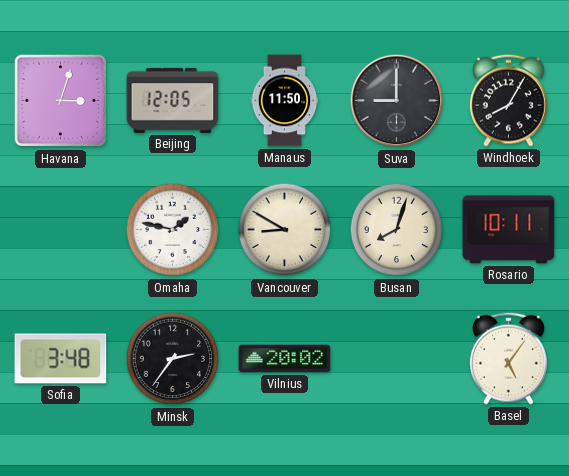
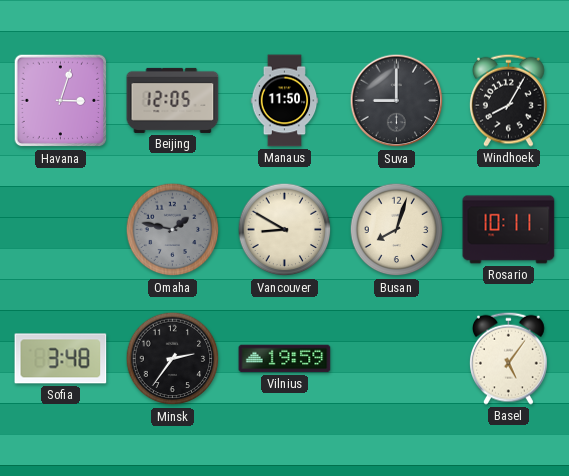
Omaha dial: white -> grey (173, 230)
Vilnius: 20:02 -> 19:59 (285, 359)
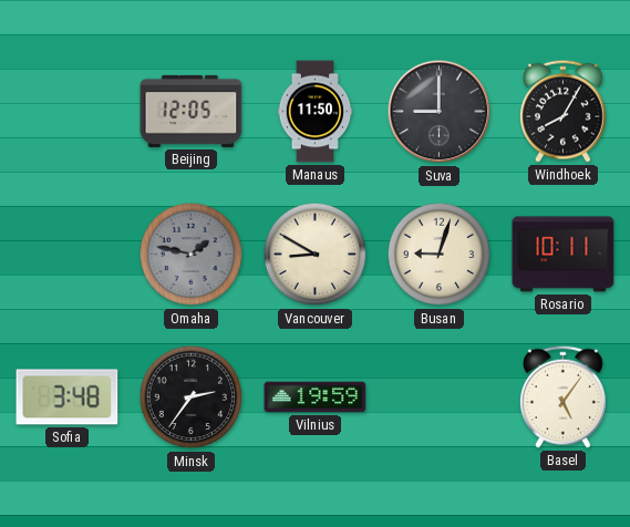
Havana: 3:03 -> none (61, 101)
Busan: 8:03 -> 9:03 (440, 255)
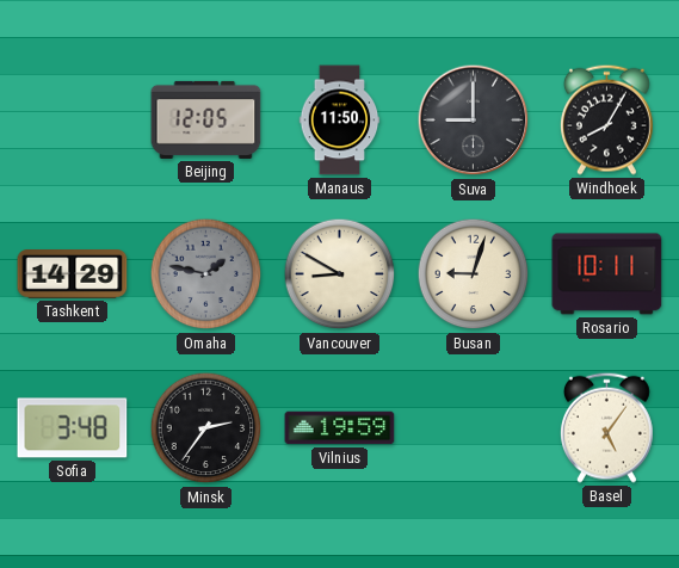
Tashkent: none -> 14:29 (73, 274)
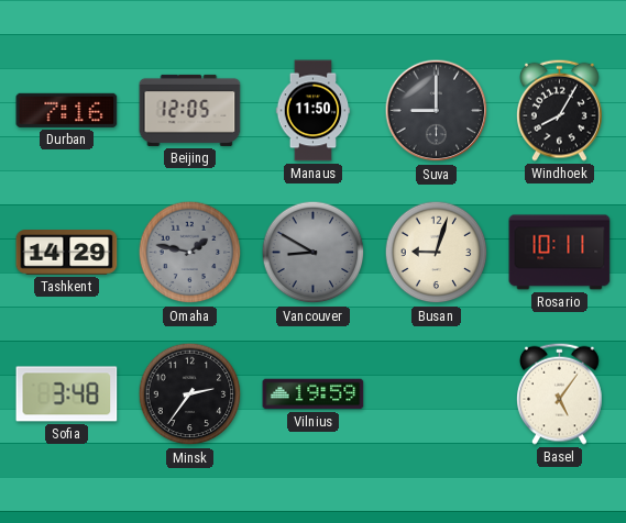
Durban: none -> 7:16 (67, 110)
Vancouver dial: cream -> grey (314, 253)
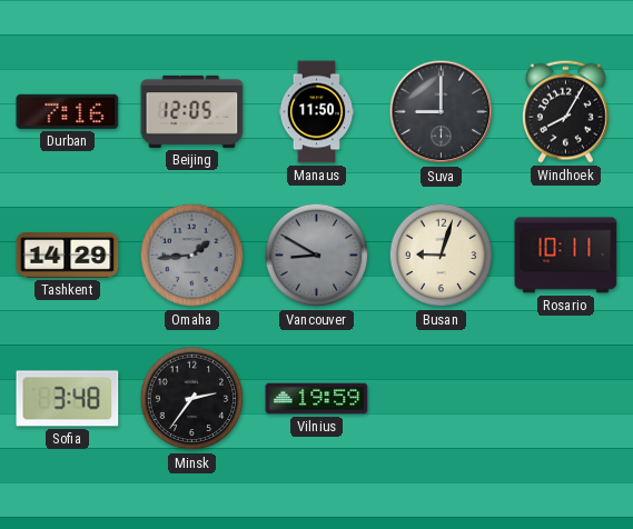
Omaha: 1:47 -> 1:44 (192, 256)
Basel: 5:06 -> none (559, 393)
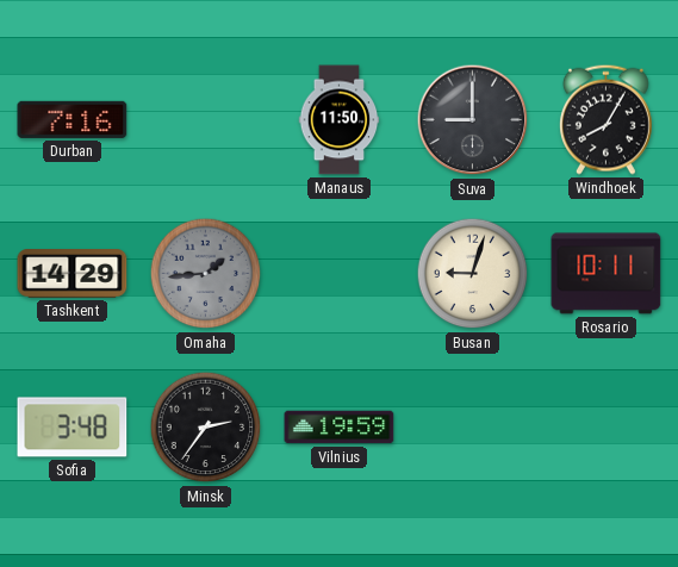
Beijing: 12:05 -> none (192, 111)
Vancouver: 8:50 -> none (317, 256)
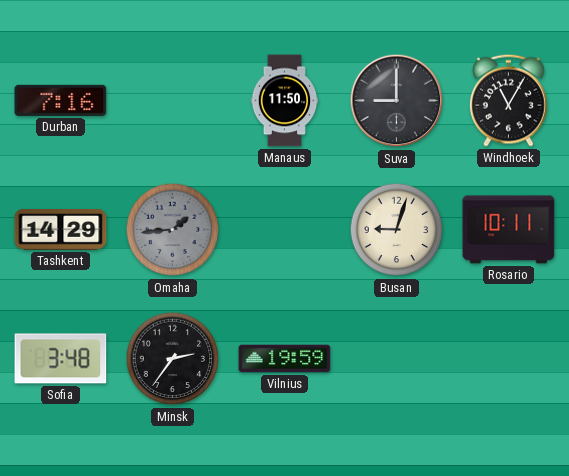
Windhoek: 8:05 -> 11:05 (508, 100)
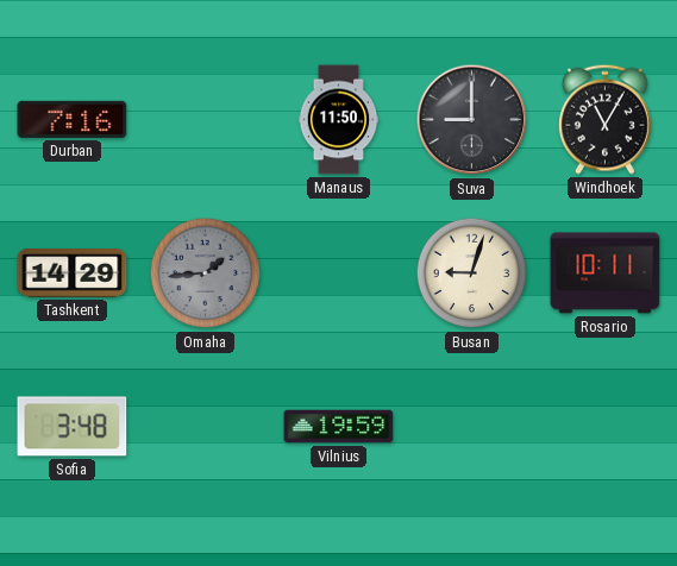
Minsk: 2:36 -> none (173, 359)
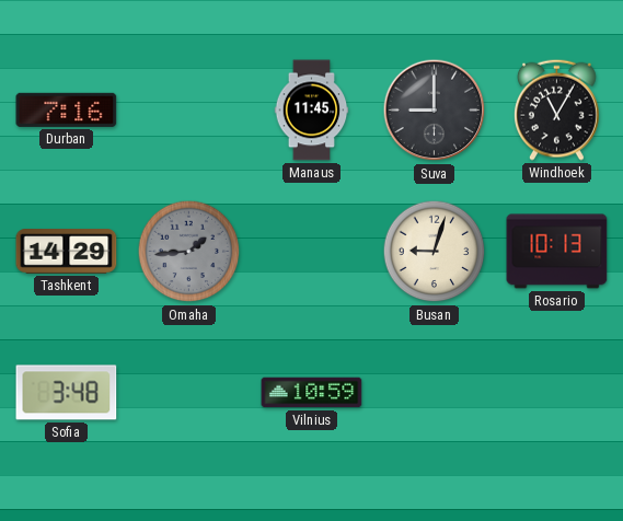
Manaus: 11:50 -> 11:45 (312, 111)
Rosario: 10:11 -> 10:13 (557, 252)
Vilnius: 19:59 -> 10:59 (312, 393)
